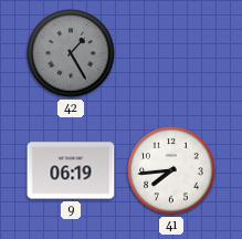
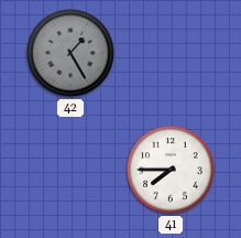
9: 06:19 -> none (71, 170)
41: 7:44 -> 7:45 (171, 170)
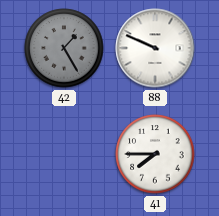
88: none -> 9:49 (155, 48)
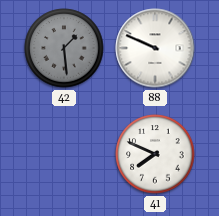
42: 1:25 -> 1:29 (64, 48)
41: 7:45 -> 7:49 (155, 154)
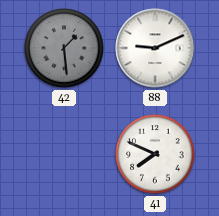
88: 9:49 -> 9:11 (155, 48)
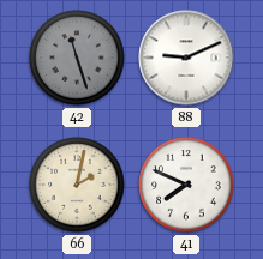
42: 1:29 -> 11:27 (77, 58)
66: none -> 2:02 (77, 185)
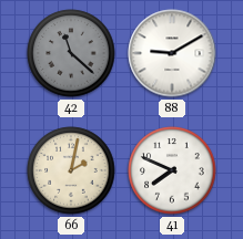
42: 11:27 -> 11:22 (71, 53)
88: 9:11 -> 9:10 (172, 53)
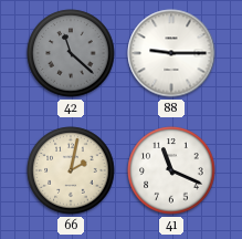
88: 9:10 -> 9:15 (171, 53)
41: 7:49 -> 11:19 (171, 170)
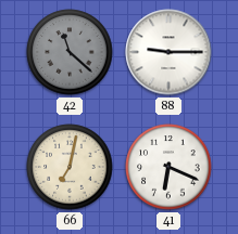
66: 2:02 -> 7:02 (70, 167)
41: 11:19 -> 6:19 (168, 167)
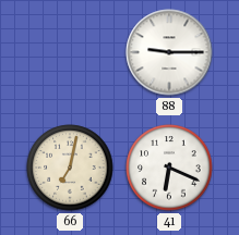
42: 11:22 -> none (70, 52)
